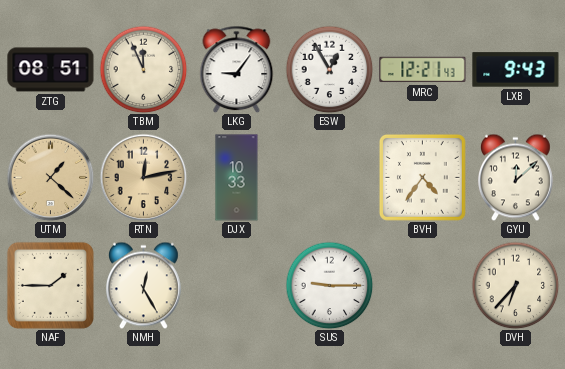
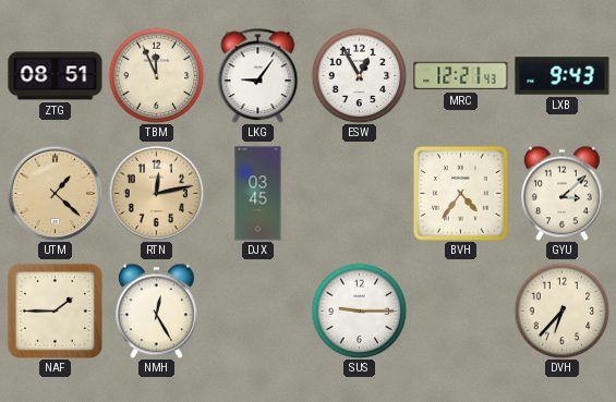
DJX: 10:33 -> 03:45 (258, 194)
GYU: 12:08 -> 3:08 (561, 193)
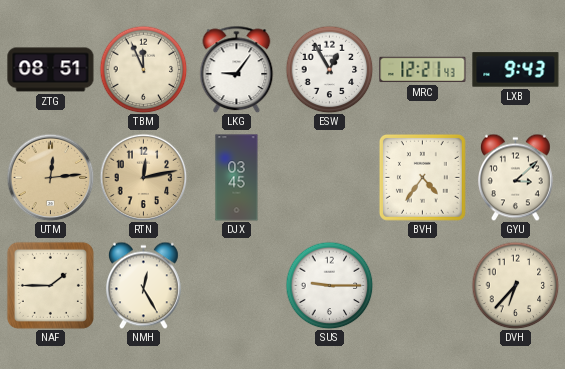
UTM: 1:22 -> 12:14 (50, 177)
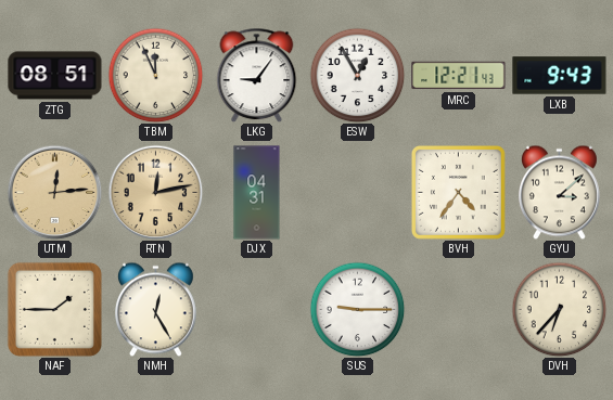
DJX: 03:45 -> 04:31 (257, 193)
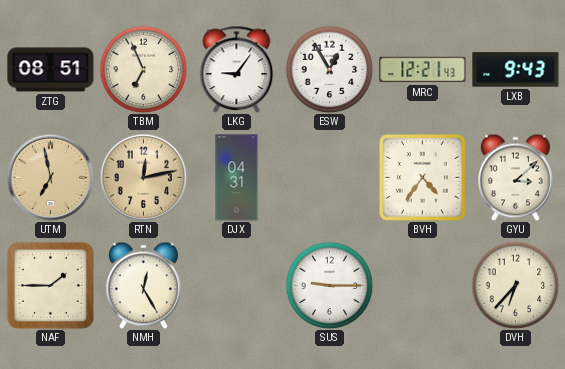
TBM: 11:56 -> 6:56 (143, 69)
UTM: 12:14 -> 6:58 (50, 177)
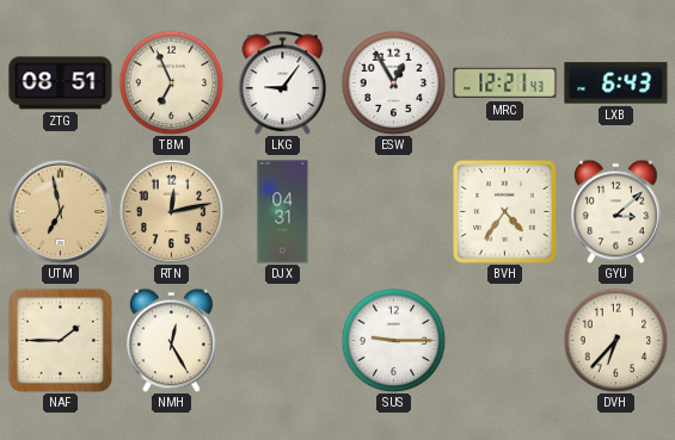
LXB: 9:43 -> 6:43 (616, 83)
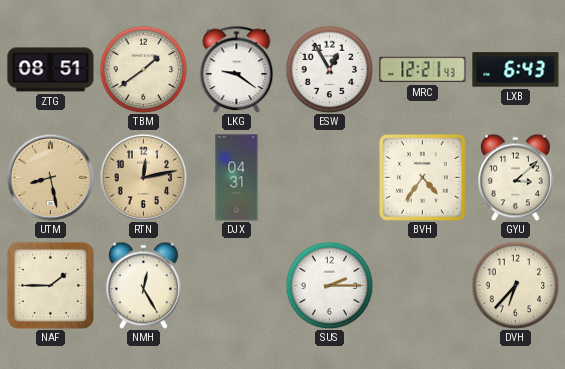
TBM: 6:56 -> 1:39 (143, 69)
LKG: 9:06 -> 9:21 (237, 69)
UTM: 6:58 -> 8:28 (50, 177)
SUS: 9:15 -> 2:15 (329, 285)
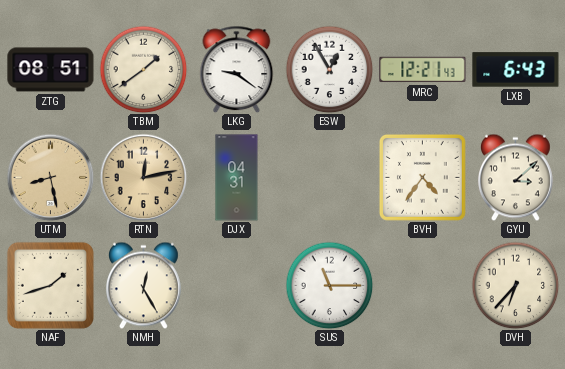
NAF: 1:45 -> 1:42 (50, 285)
SUS: 2:15 -> 11:15 (329, 285)
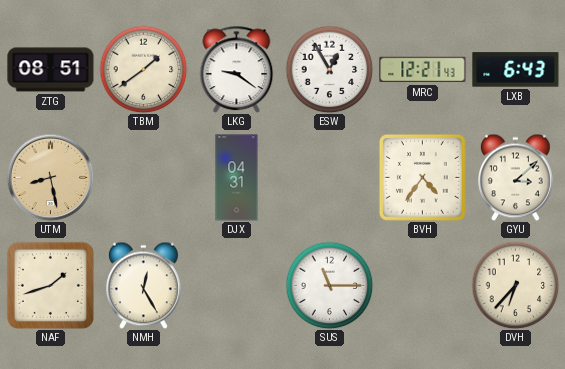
RTN: 12:13 -> none (143, 177)
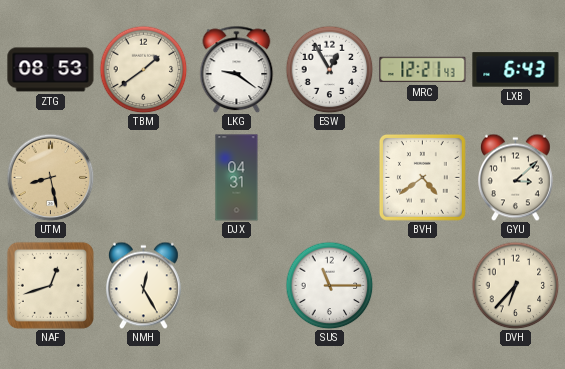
ZTG: 08:51 -> 08:53 (51, 70)
BVH: 4:36 -> 4:39 (422, 177)
NAF: 1:42 -> 12:42 (50, 285)
